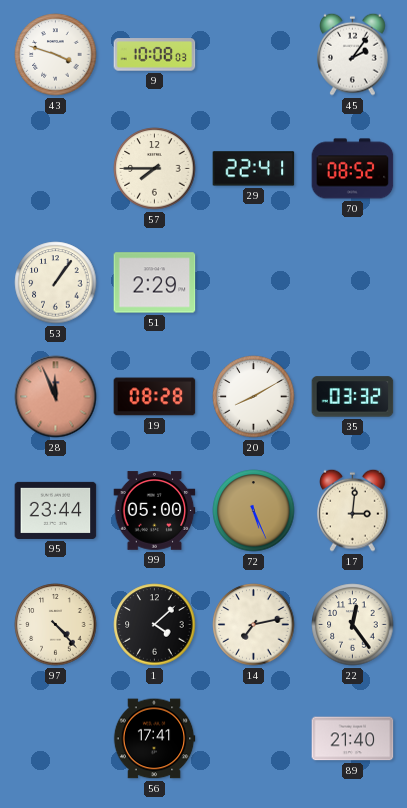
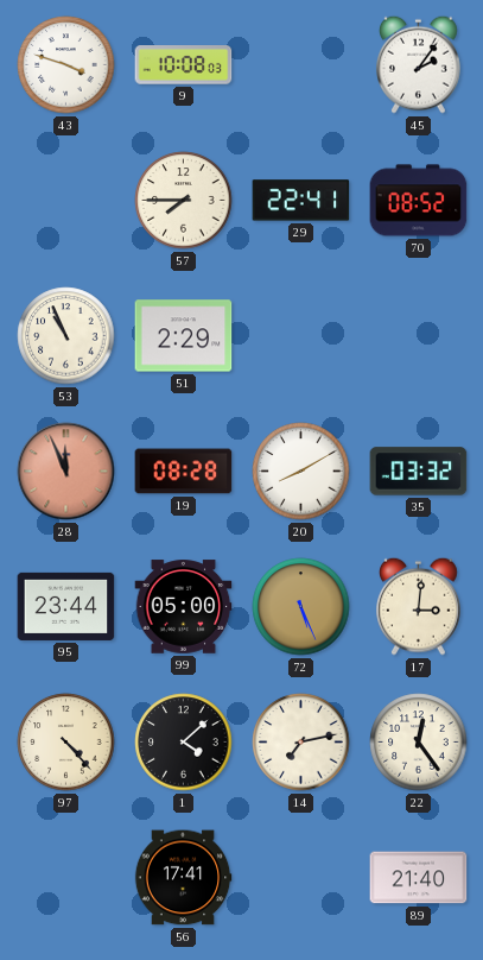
53: 1:06 -> 10:56 (66, 336)
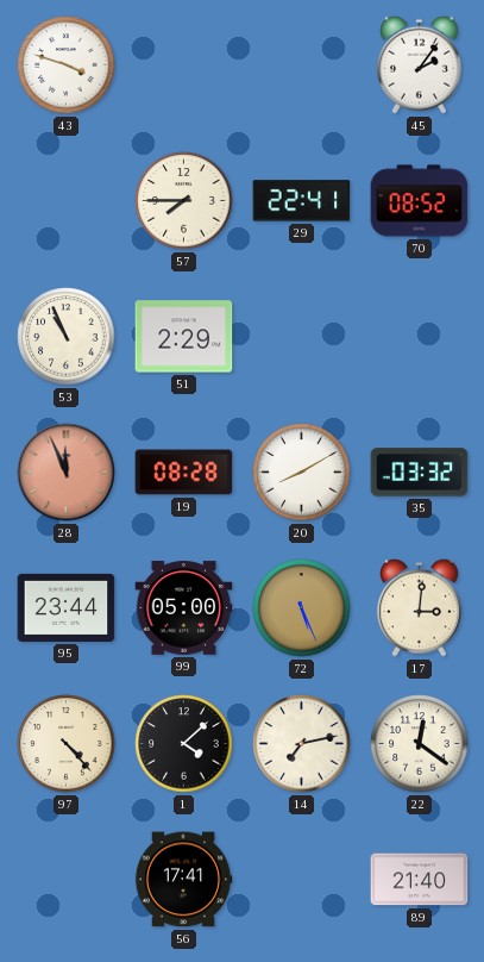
9: 10:08 -> none (184, 65)
22: 12:24 -> 12:21 (420, 744)
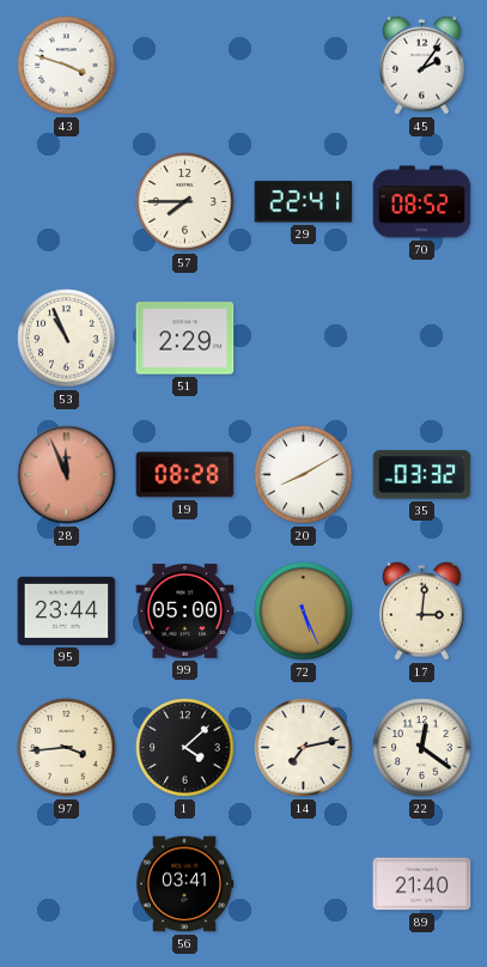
97: 4:23 -> 3:44 (67, 748)
56: 17:41 -> 03:41 (184, 884)
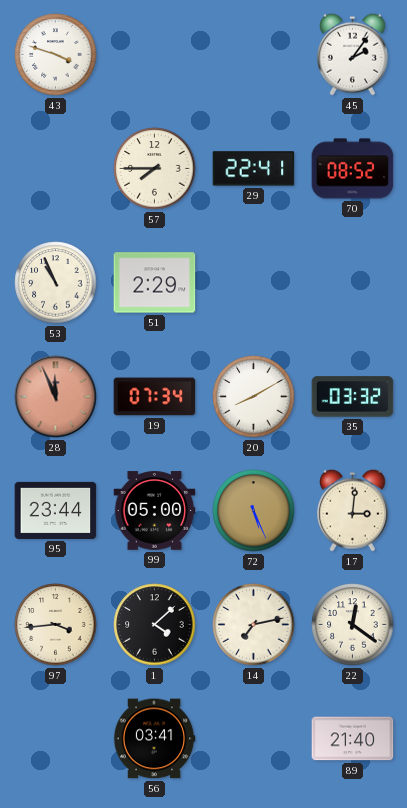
19: 08:28 -> 07:34 (155, 397)
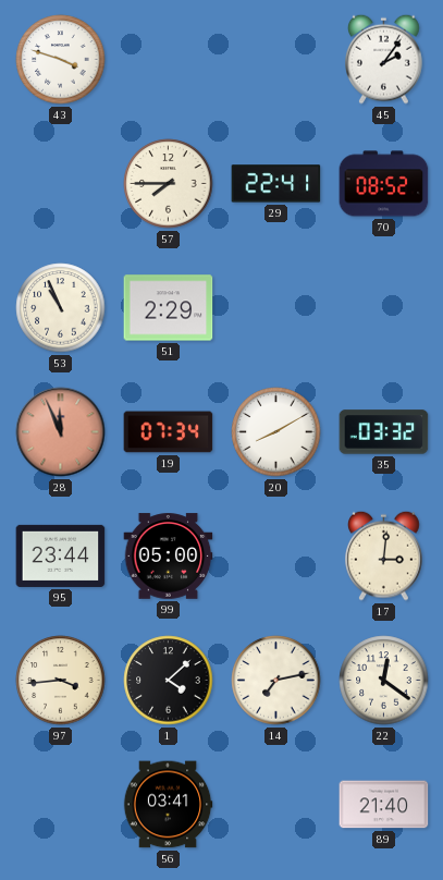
72: 5:26 -> none (254, 511)
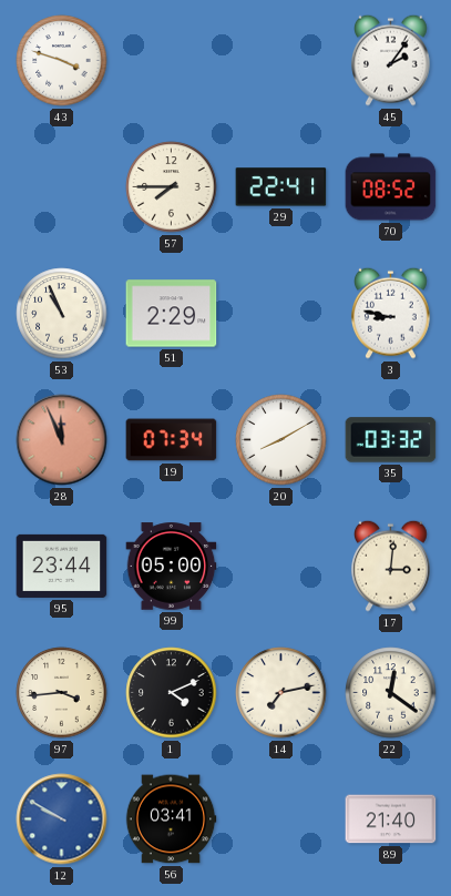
3: none -> 8:47 (391, 313)
1: 4:08 -> 4:11 (172, 693)
12: none -> 9:50 (62, 819)
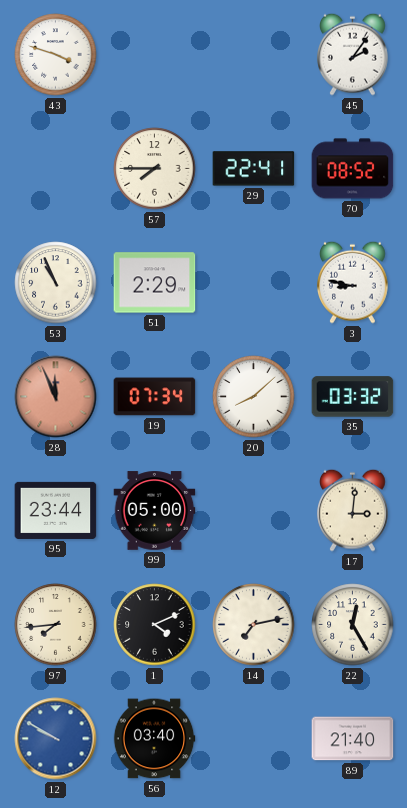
20: 8:10 -> 8:08 (254, 397)
97: 3:44 -> 7:44 (56, 625)
22: 12:21 -> 12:25 (353, 625)
56: 03:41 -> 03:40 (154, 739)
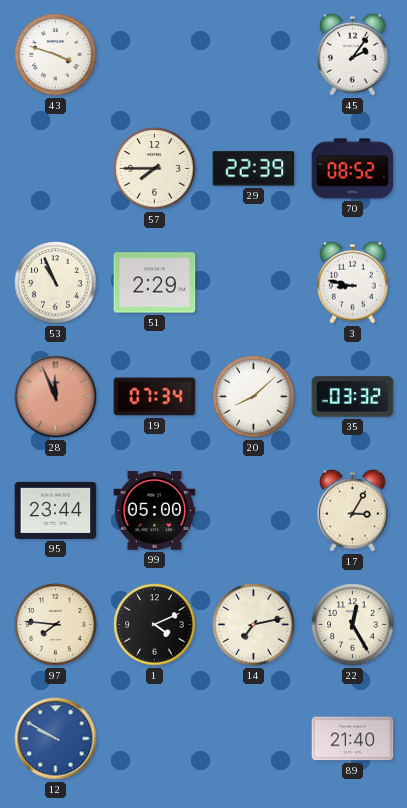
29: 22:41 -> 22:39 (254, 169)
17: 3:01 -> 3:05 (353, 510)
97: 7:44 -> 7:46 (56, 625)
56: 03:40 -> none (154, 739)
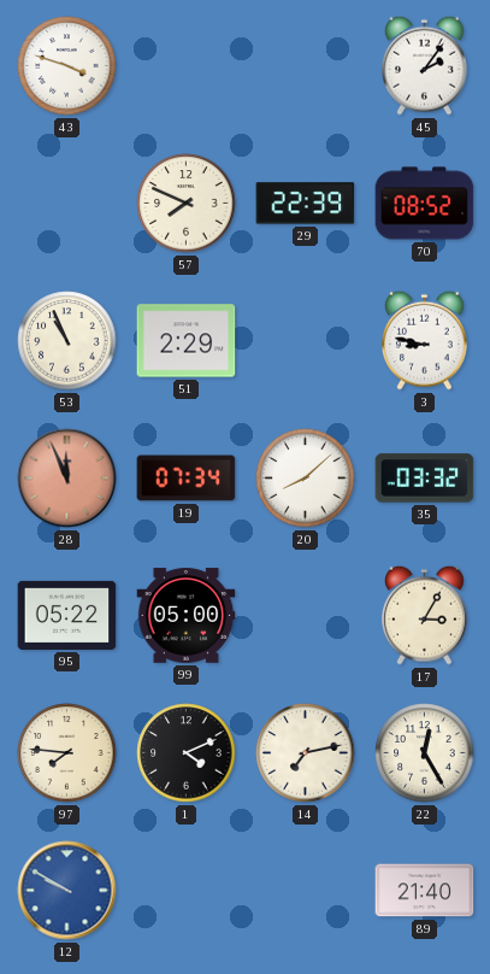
57: 7:45 -> 7:49 (187, 204)
95: 23:44 -> 05:22 (67, 615)
